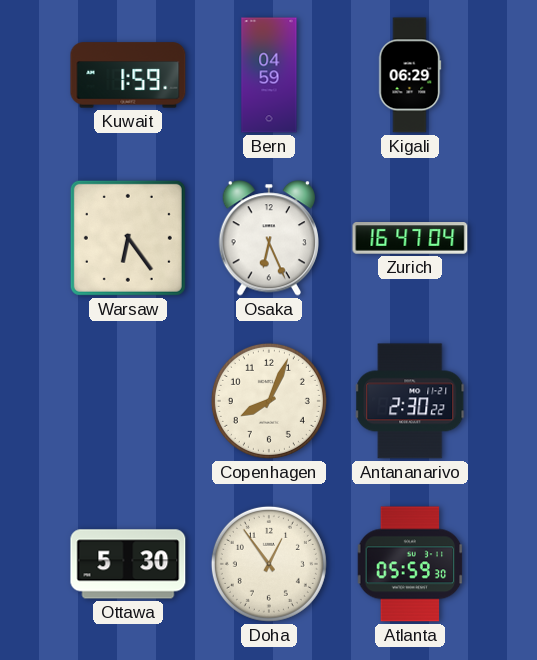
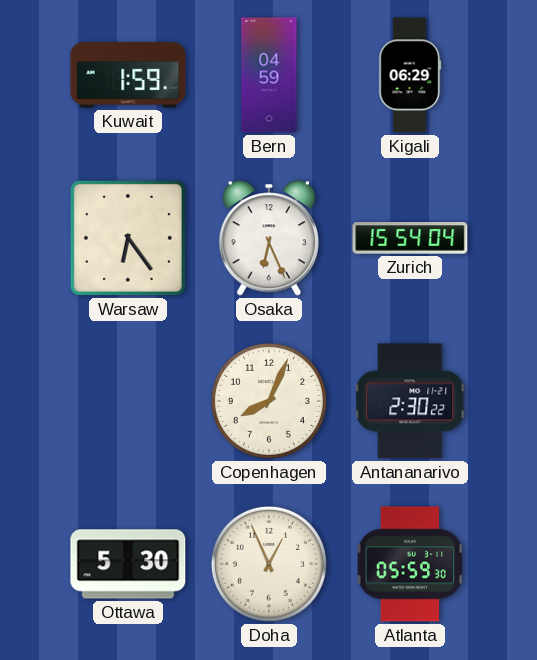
Zurich: 16:47 -> 15:54 (410, 238)
Doha: 12:54 -> 12:56 (269, 564)
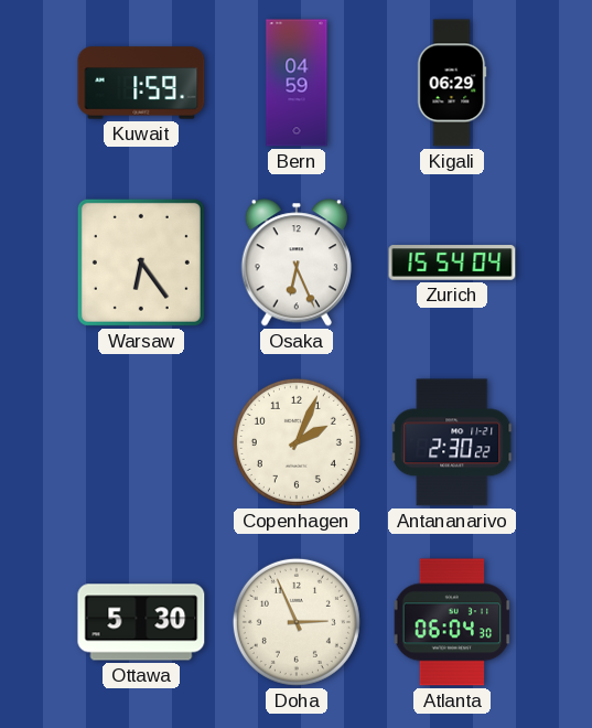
Copenhagen: 8:04 -> 2:04 (297, 442)
Doha: 12:56 -> 2:56 (297, 622)
Atlanta: 05:59 -> 06:04 (452, 622)
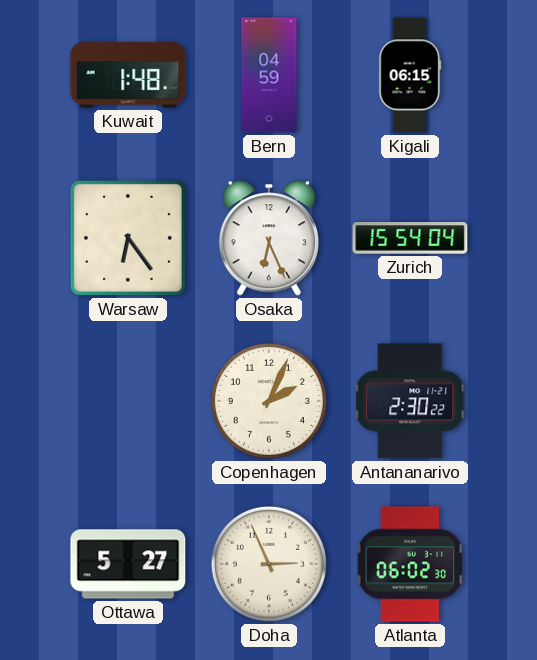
Kuwait: 1:59 -> 1:48 (128, 75)
Kigali: 06:29 -> 06:15 (410, 75)
Ottawa: 5:30 -> 5:27 (128, 564)
Atlanta: 06:04 -> 06:02 (410, 564)
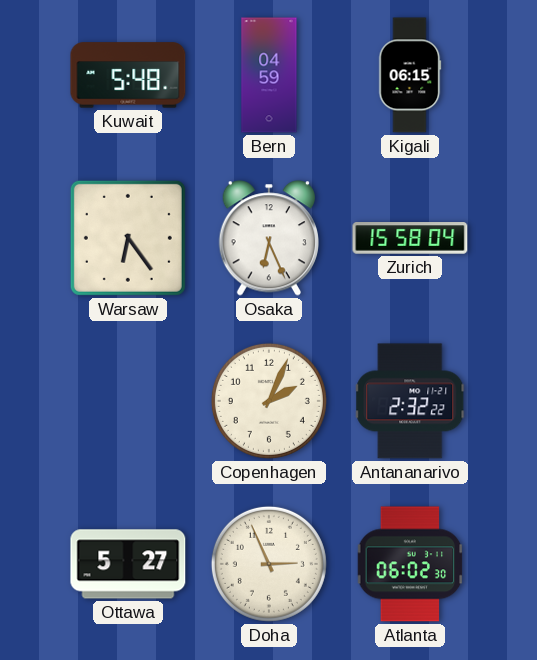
Kuwait: 1:48 -> 5:48 (128, 75)
Zurich: 15:54 -> 15:58 (410, 238)
Antananarivo: 2:30 -> 2:32 (411, 401)
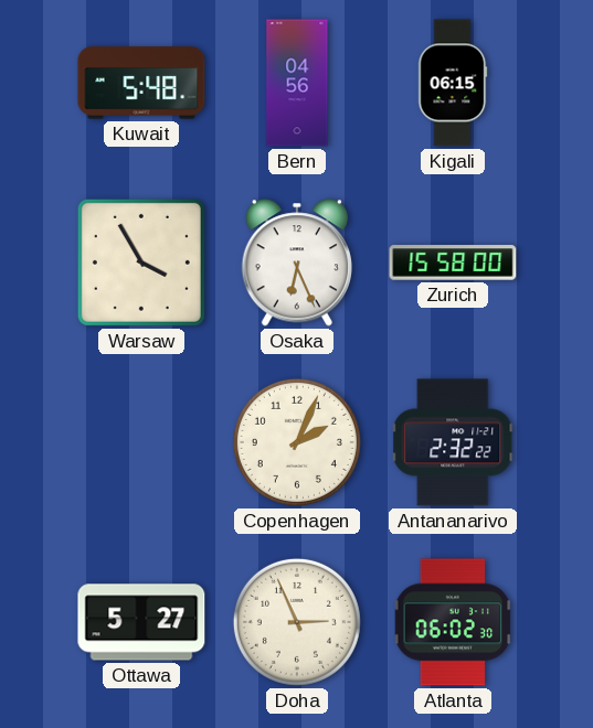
Bern: 04:59 -> 04:56 (297, 83)
Warsaw: 6:24 -> 3:55 (141, 263)
Zurich: 15:58:04 -> 15:58:00 (453, 263)
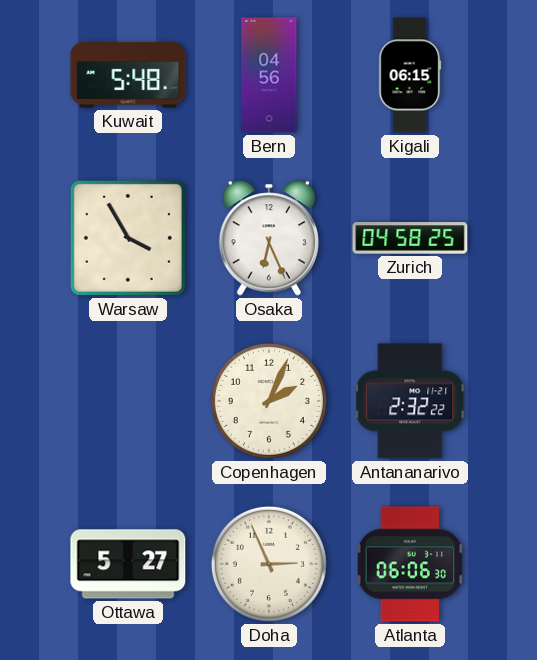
Zurich: 15:58 -> 04:58 (410, 238)
Atlanta: 06:02 -> 06:06 (410, 564)
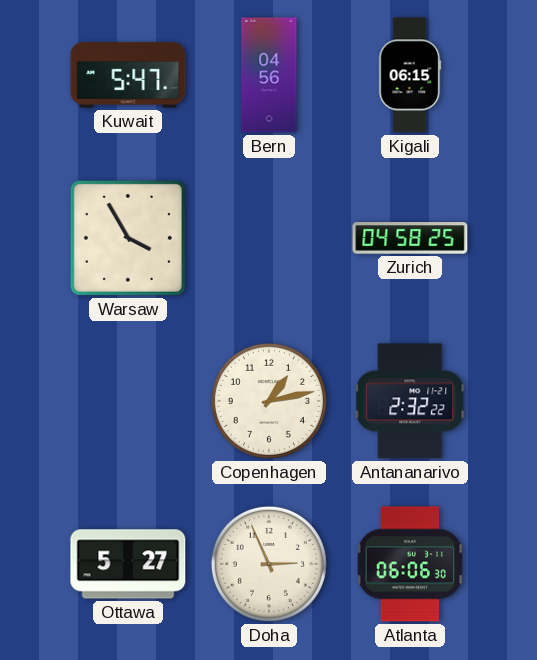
Kuwait: 5:48 -> 5:47 (128, 75)
Osaka: 6:26 -> none (269, 238)
Copenhagen: 2:04 -> 1:13 (269, 401)
